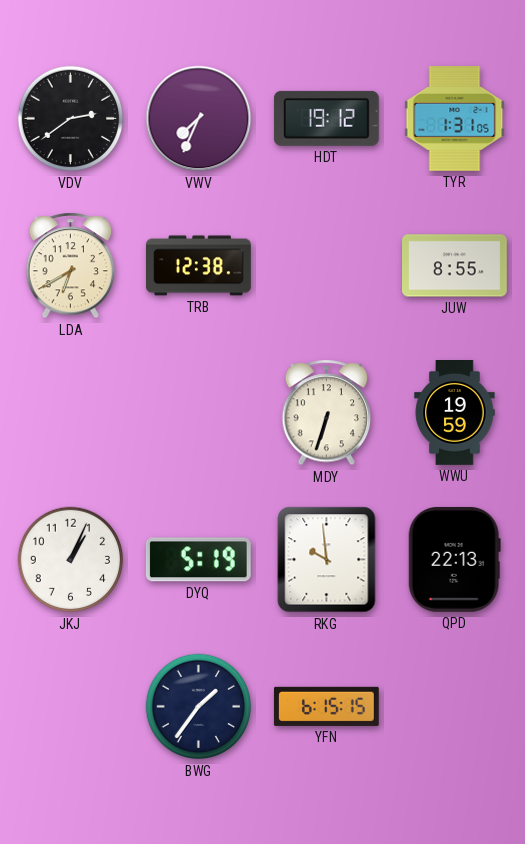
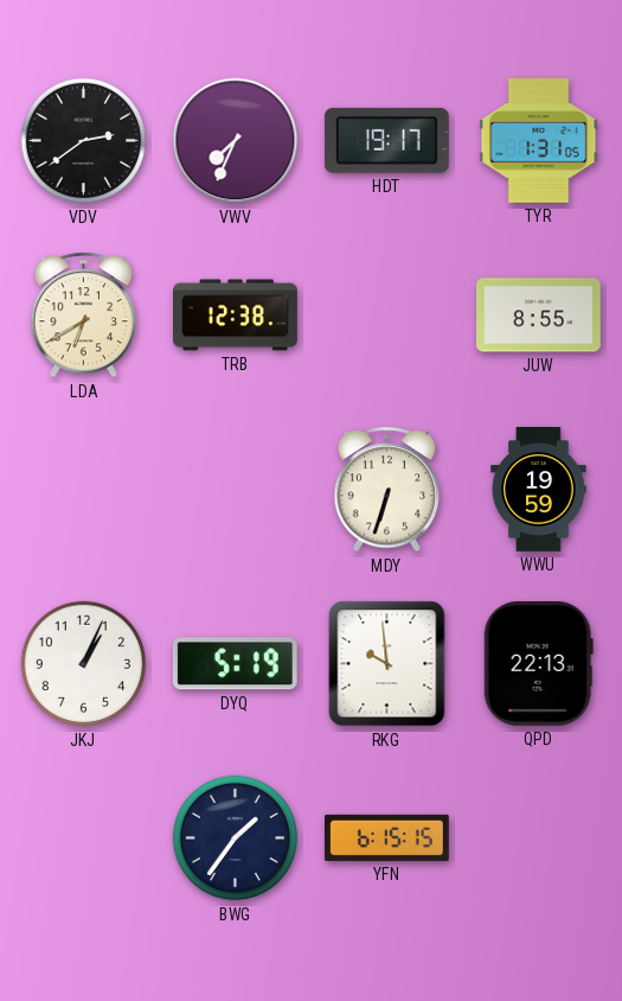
HDT: 19:12 -> 19:17 (386, 140)
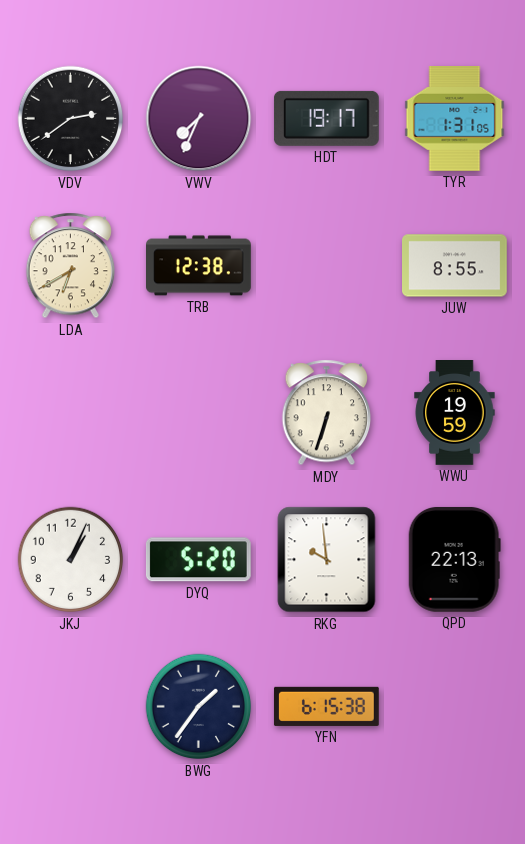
DYQ: 5:19 -> 5:20 (198, 560)
YFN: 6:15:15 -> 6:15:38 (326, 706)
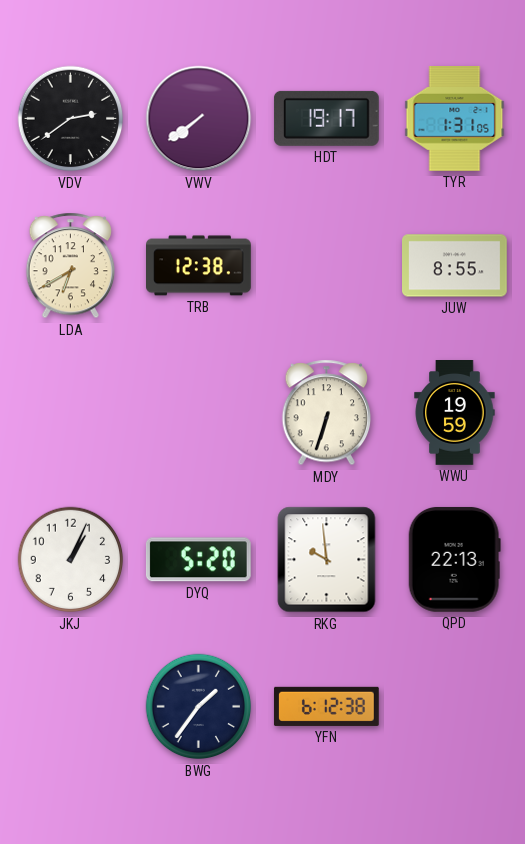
VWV: 7:34 -> 7:39 (199, 119)
YFN: 6:15 -> 6:12 (326, 706)
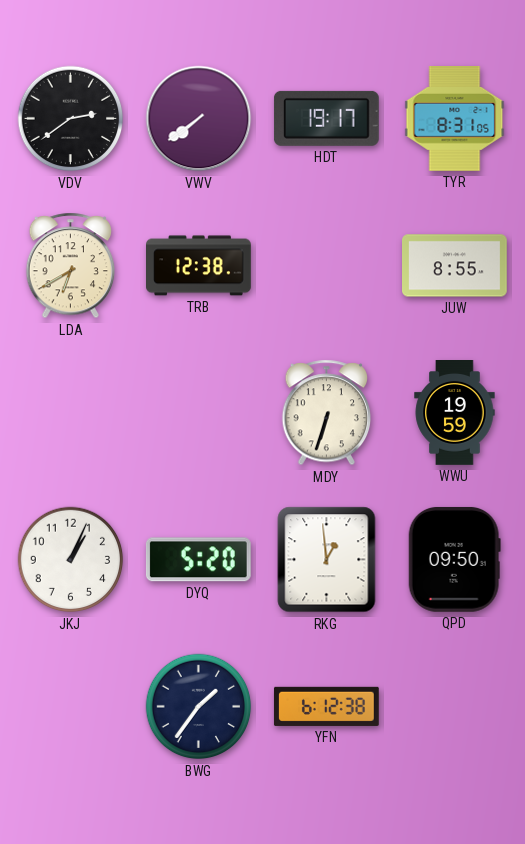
TYR: 1:31 -> 8:31 (455, 119)
RKG: 9:59 -> 12:59 (327, 560)
QPD: 22:13 -> 09:50 (454, 559)
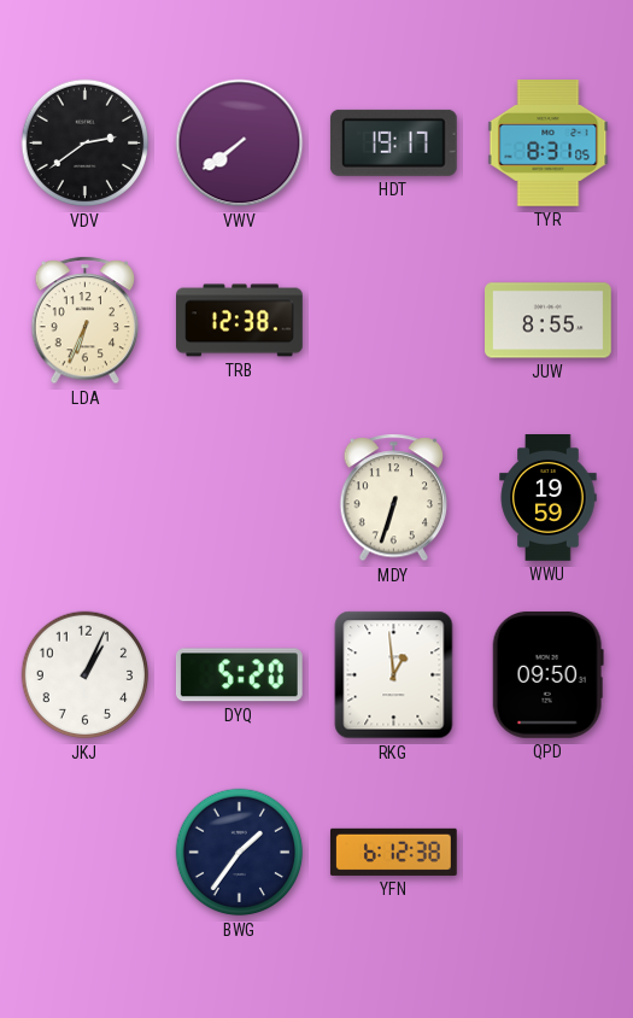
LDA: 6:40 -> 6:34 (86, 321)
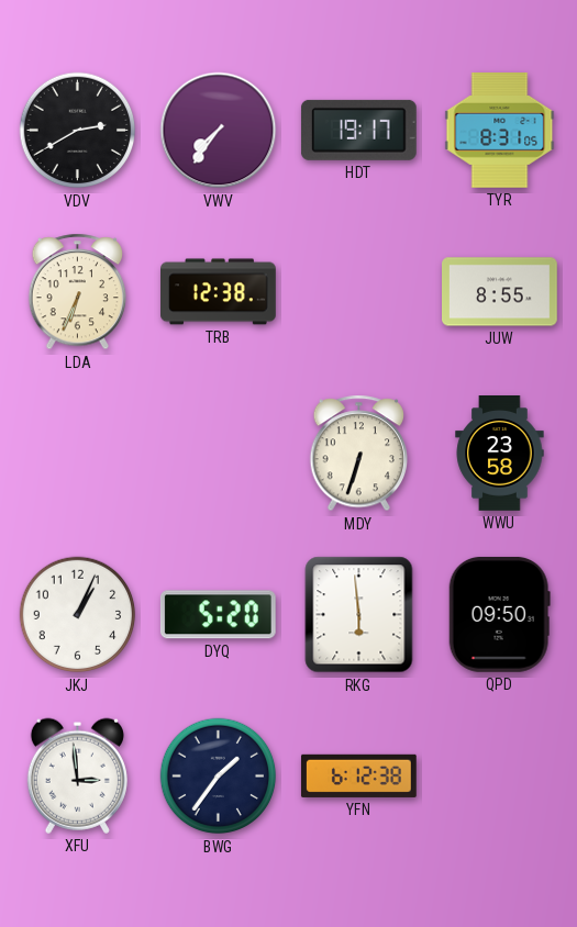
VDV: 2:39 -> 2:40 (78, 131)
VWV: 7:39 -> 7:36 (219, 131)
WWU: 19:59 -> 23:58 (500, 454)
RKG: 12:59 -> 5:59 (359, 615)
XFU: none -> 2:59 (77, 775)
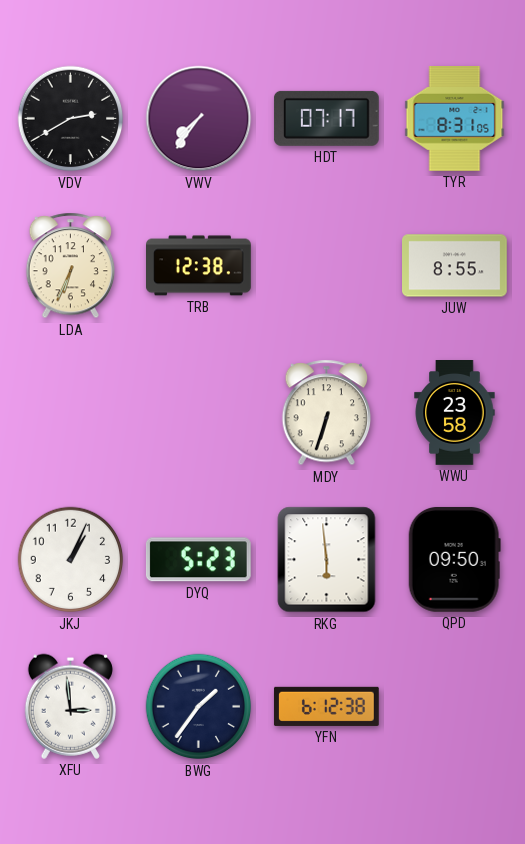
HDT: 19:17 -> 07:17 (326, 118)
DYQ: 5:20 -> 5:23 (198, 560)
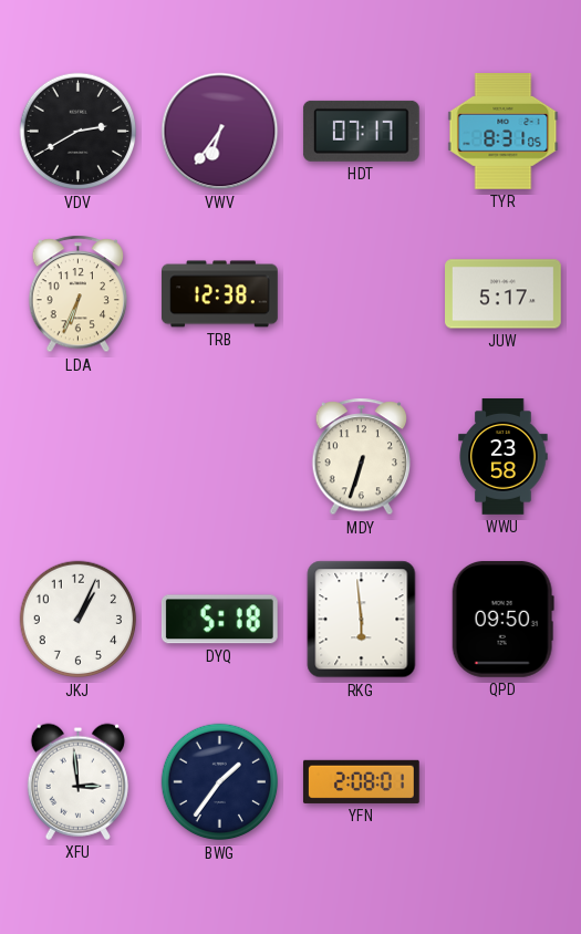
VWV: 7:36 -> 6:36 (220, 132)
JUW: 8:55 -> 5:17 (504, 294)
DYQ: 5:23 -> 5:18 (219, 620)
YFN: 6:12 -> 2:08 (361, 781)
